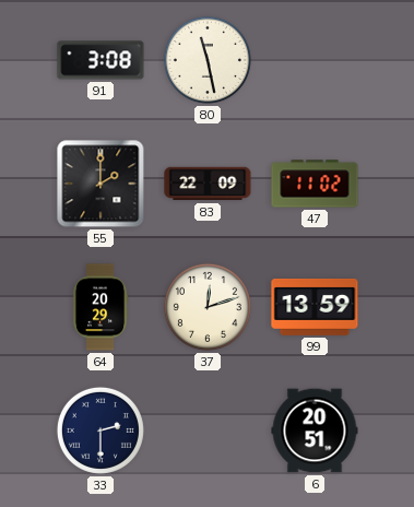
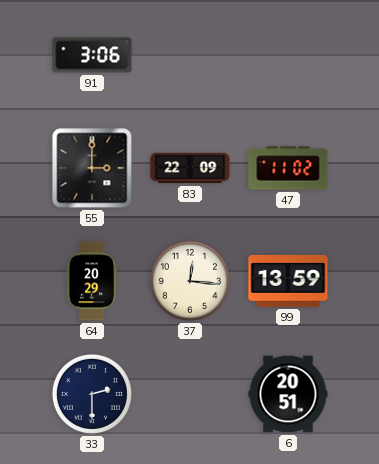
91: 3:08 -> 3:06 (92, 55)
80: 11:28 -> none (208, 60)
55: 2:00 -> 3:00 (92, 168)
37: 12:12 -> 12:16 (190, 281)
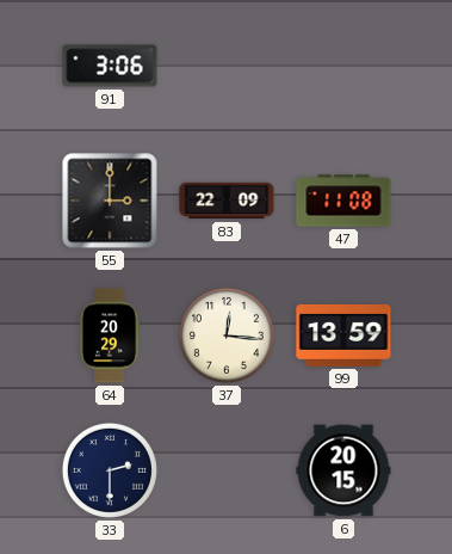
47: 11:02 -> 11:08 (343, 201)
6: 20:51 -> 20:15 (343, 470)
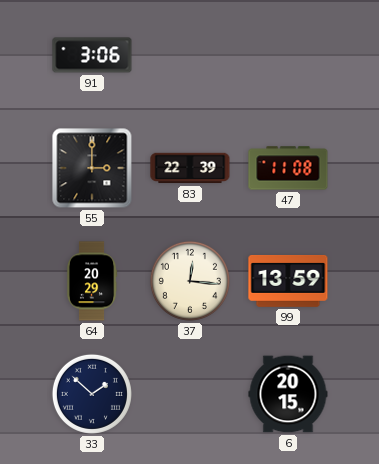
83: 22:09 -> 22:39 (190, 168)
33: 2:30 -> 1:52 (92, 394)
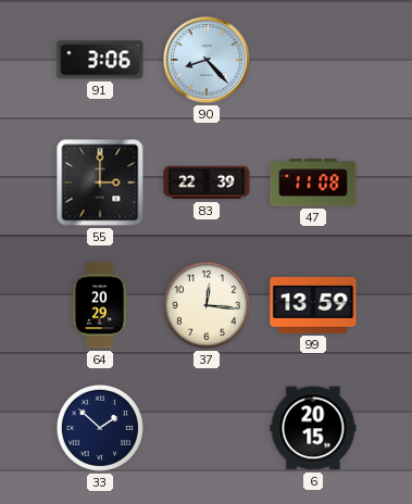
90: none -> 8:23 (208, 61)
